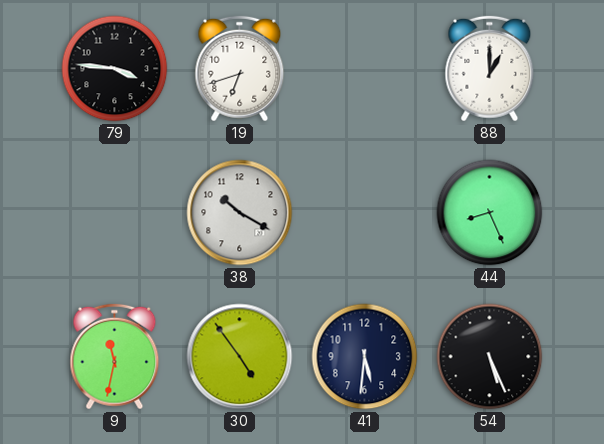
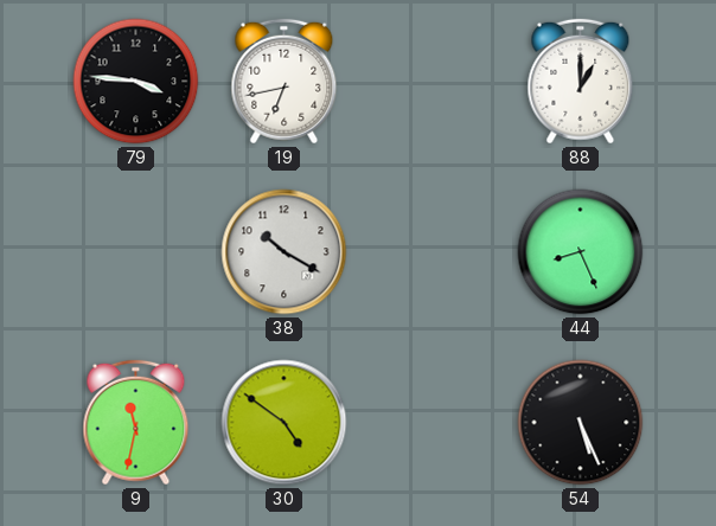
19: 6:42 -> 6:43 (285, 82)
30: 4:54 -> 4:51 (285, 423)
41: 5:31 -> none (365, 357)
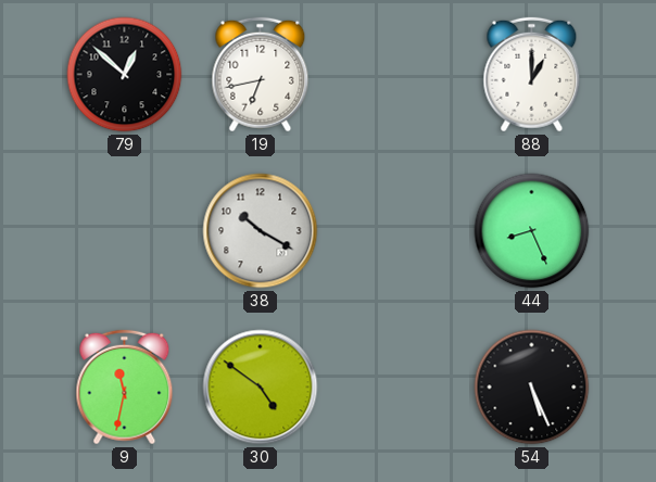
79: 3:46 -> 12:52 (125, 75)
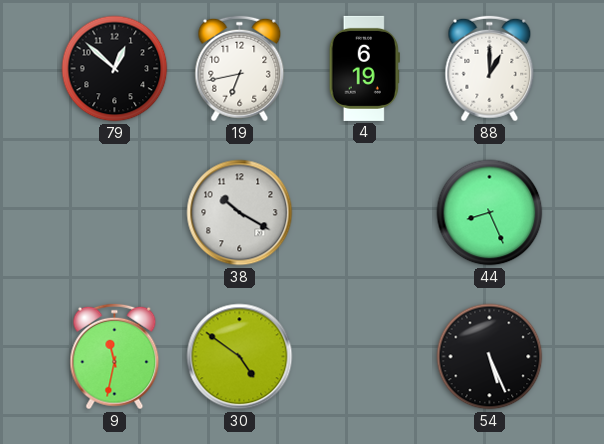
4: none -> 6:19 (364, 68)
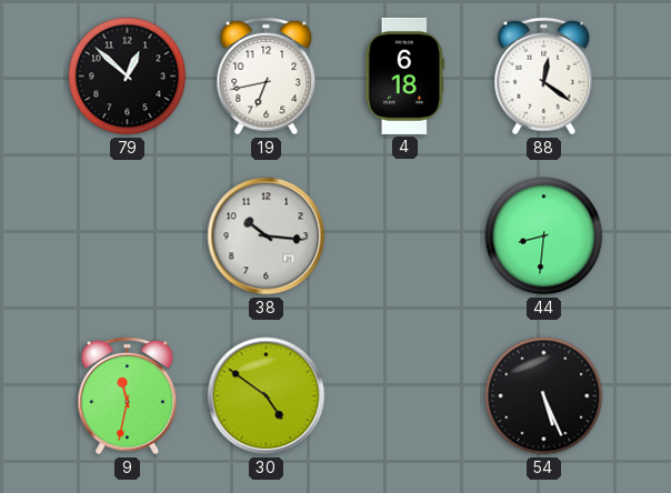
4: 6:19 -> 6:18 (404, 76)
88: 1:00 -> 12:21 (544, 77)
38: 10:20 -> 10:16 (267, 237)
44: 8:26 -> 8:31 (544, 237)
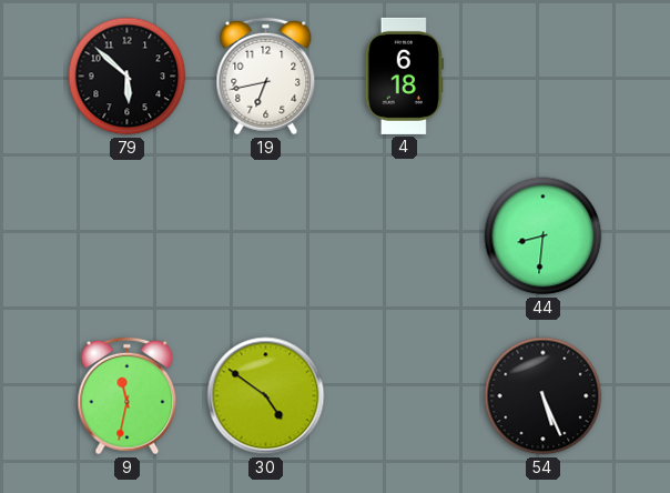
79: 12:52 -> 5:52 (128, 77)
88: 12:21 -> none (544, 77)
38: 10:16 -> none (267, 237)
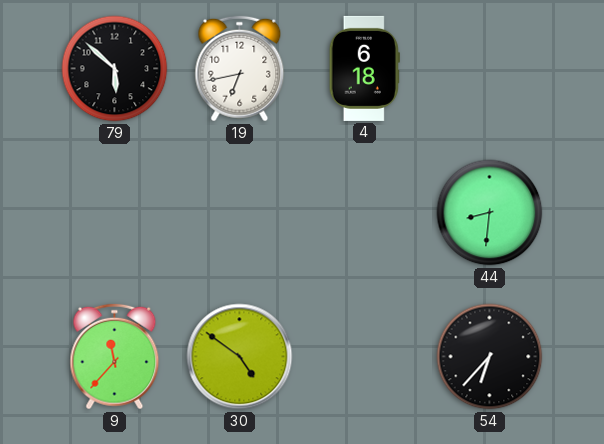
9: 11:32 -> 11:37 (115, 357)
54: 5:26 -> 6:37 (490, 357)
